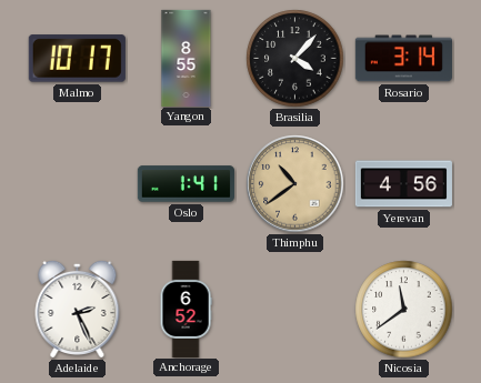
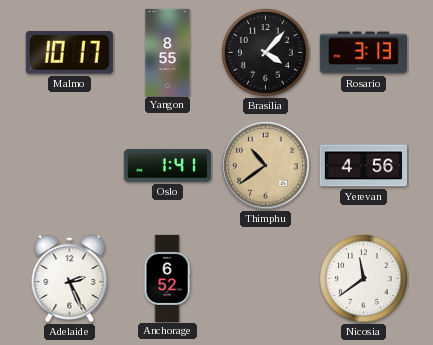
Rosario: 3:14 -> 3:13 (363, 53)
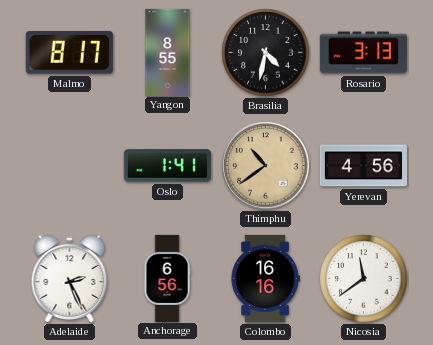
Malmo: 10:17 -> 8:17 (69, 53)
Brasilia: 4:07 -> 4:32 (266, 53)
Anchorage: 6:52 -> 6:56 (167, 278)
Colombo: none -> 16:16 (265, 278)
